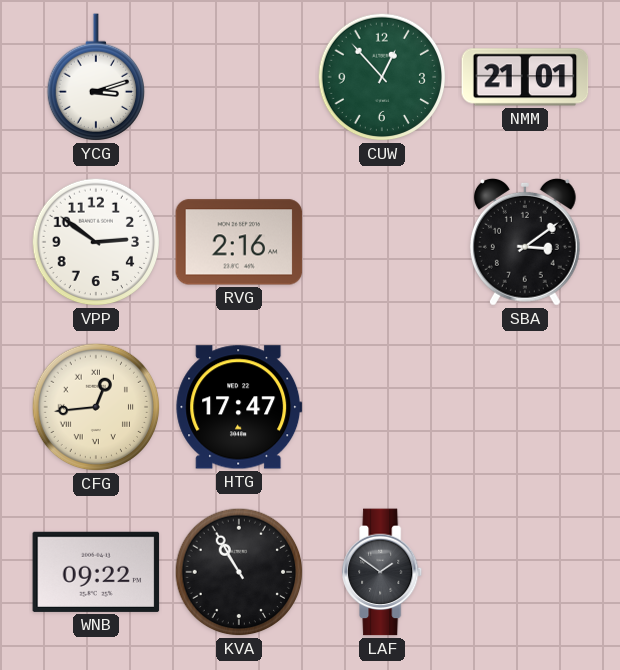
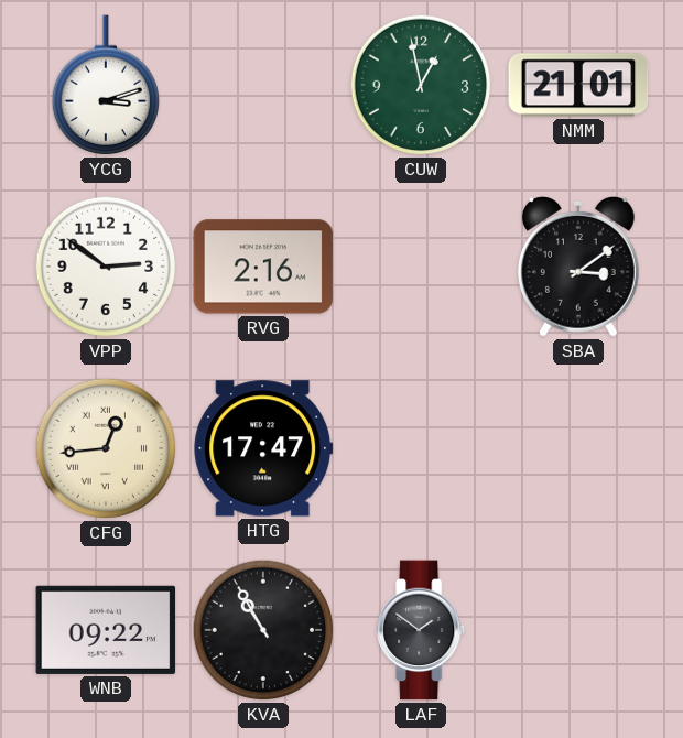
CUW: 12:53 -> 12:58 (421, 85)
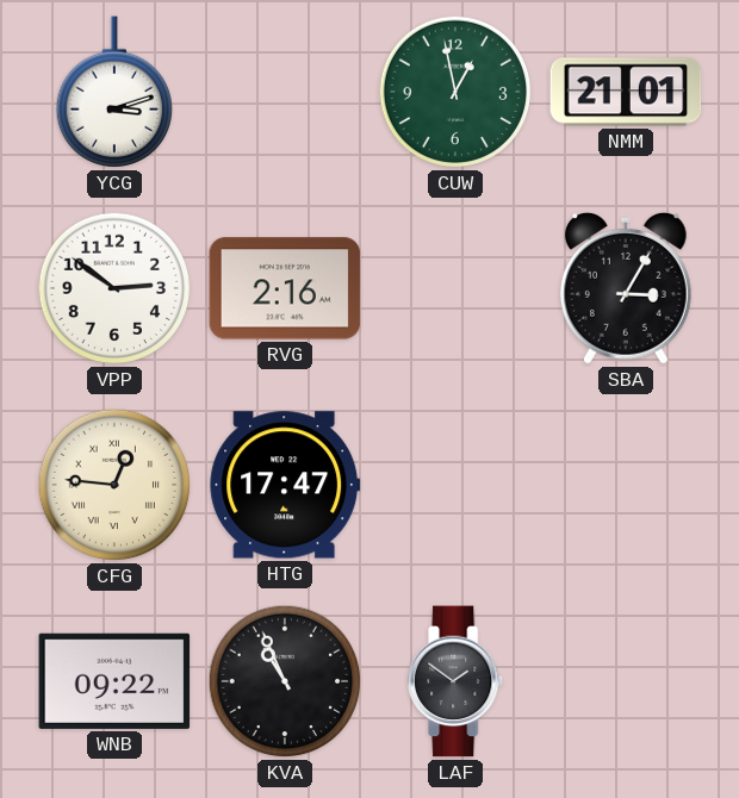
SBA: 3:09 -> 3:05 (626, 288)
CFG: 12:44 -> 12:46 (114, 485)
KVA: 10:55 -> 10:56 (285, 681)
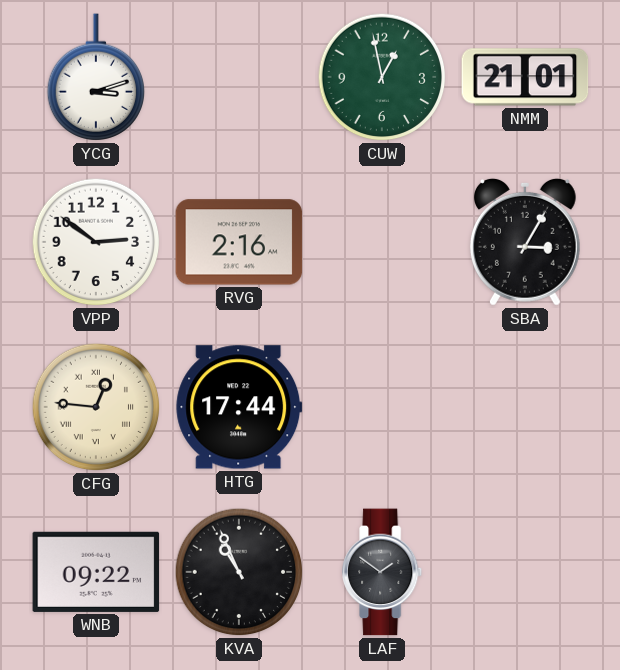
HTG: 17:47 -> 17:44 (239, 407)
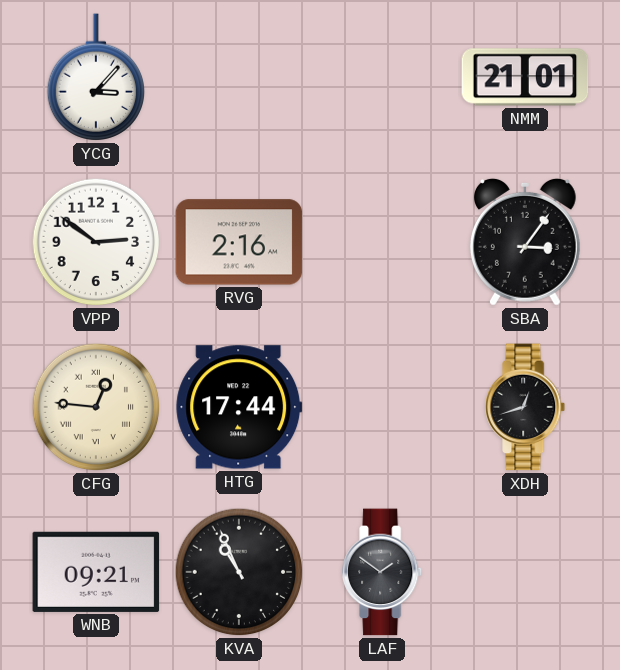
YCG: 3:12 -> 3:07 (95, 77)
CUW: 12:58 -> none (382, 77)
SBA: 3:05 -> 3:06 (525, 242)
XDH: none -> 12:42 (526, 407)
WNB: 09:22 -> 09:21 (96, 572)
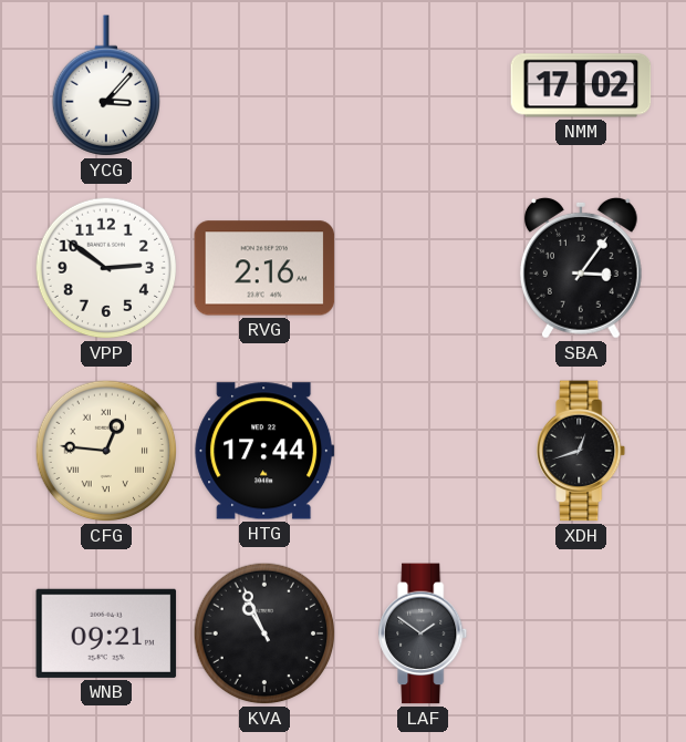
NMM: 21:01 -> 17:02 (581, 85)
